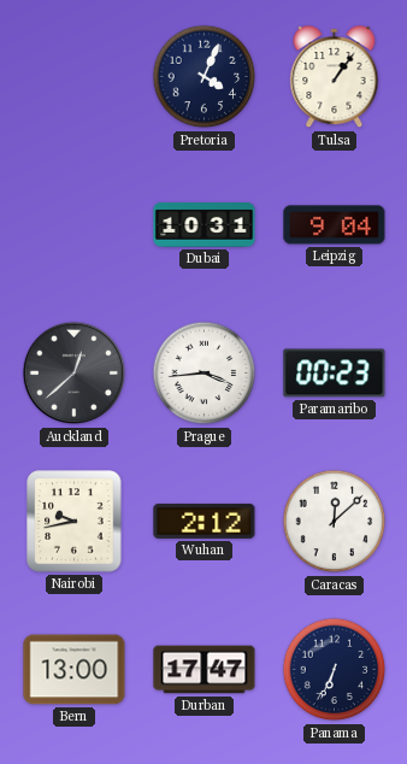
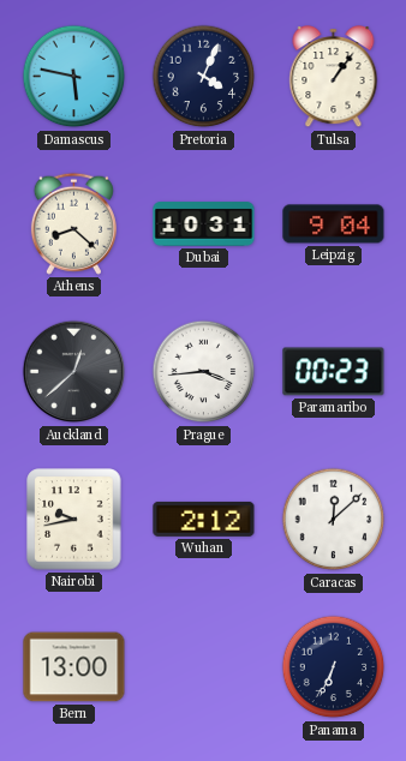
Damascus: none -> 5:47 (74, 77)
Athens: none -> 8:22 (73, 223)
Durban: 17:47 -> none (205, 670)
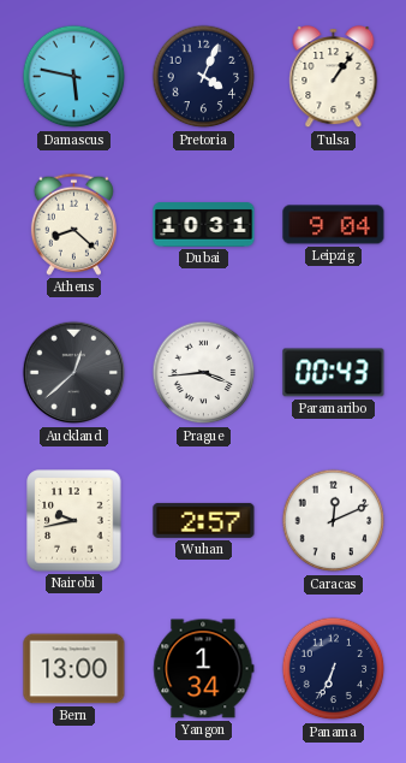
Paramaribo: 00:23 -> 00:43 (334, 373)
Wuhan: 2:12 -> 2:57 (204, 520)
Caracas: 12:08 -> 12:11 (334, 521)
Yangon: none -> 1:34 (204, 669)
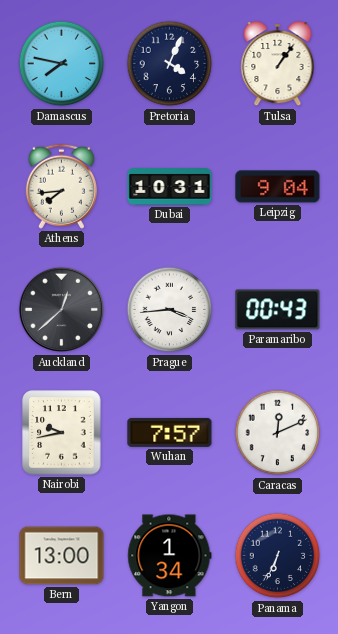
Damascus: 5:47 -> 7:47 (62, 64)
Athens: 8:22 -> 7:44 (61, 186)
Wuhan: 2:57 -> 7:57 (170, 432)
